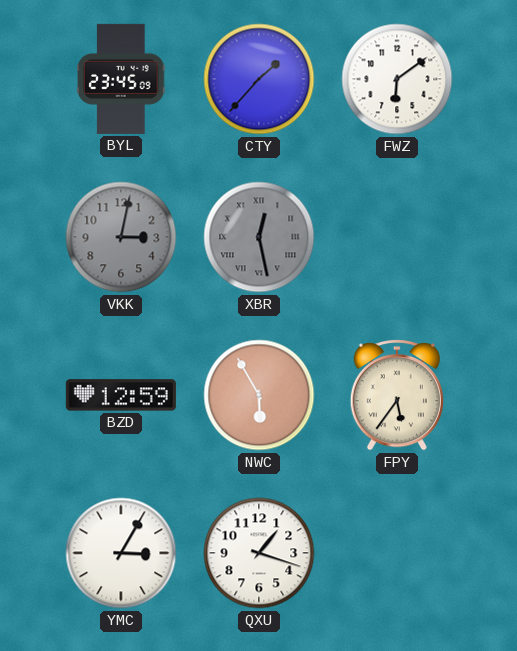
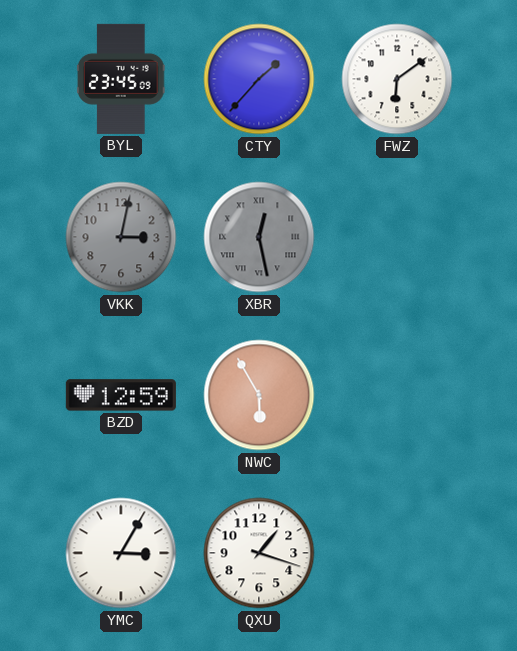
FPY: 5:36 -> none (397, 395)
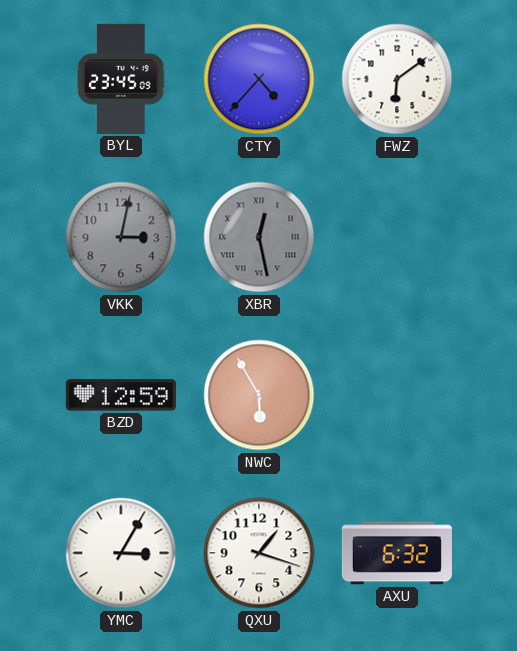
CTY: 1:37 -> 4:37 (259, 79)
AXU: none -> 6:32 (397, 553)
